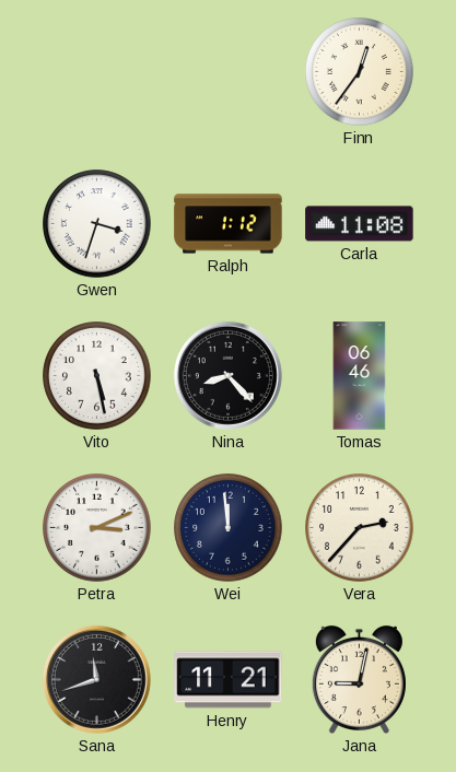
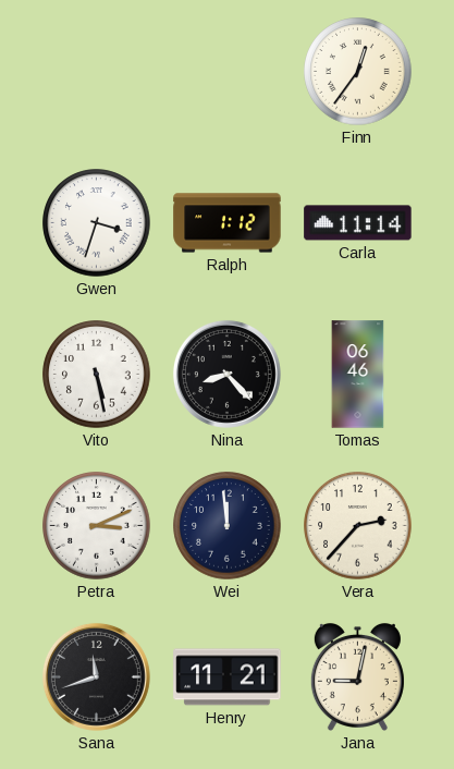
Carla: 11:08 -> 11:14 (358, 223)
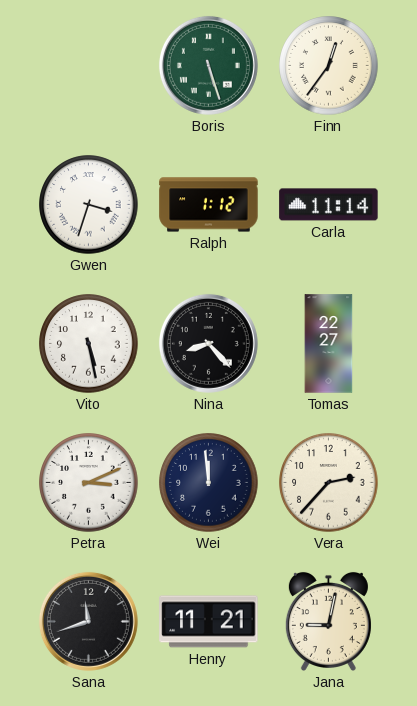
Boris: none -> 5:27 (208, 65)
Tomas: 06:46 -> 22:27 (329, 344)
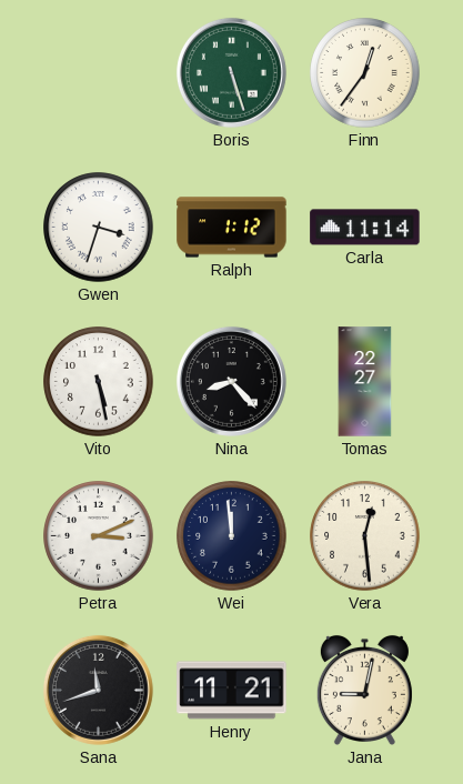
Vera: 2:37 -> 12:29 (365, 536)
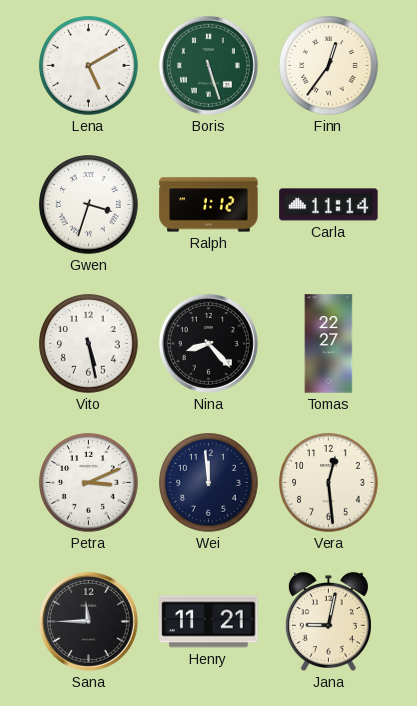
Lena: none -> 5:10 (89, 66)
Sana: 11:42 -> 11:45 (88, 621)
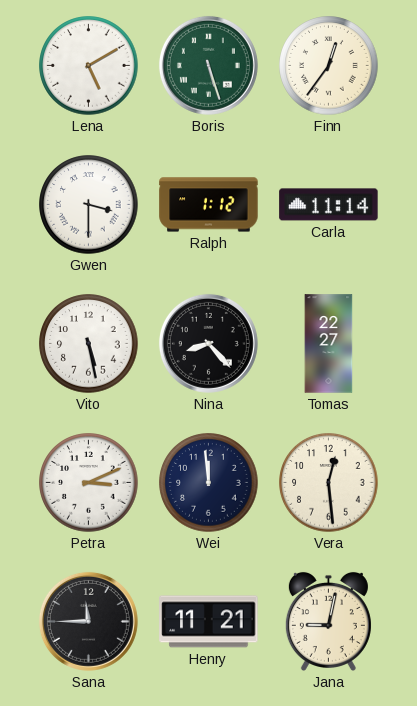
Gwen: 3:33 -> 3:30 (89, 205)
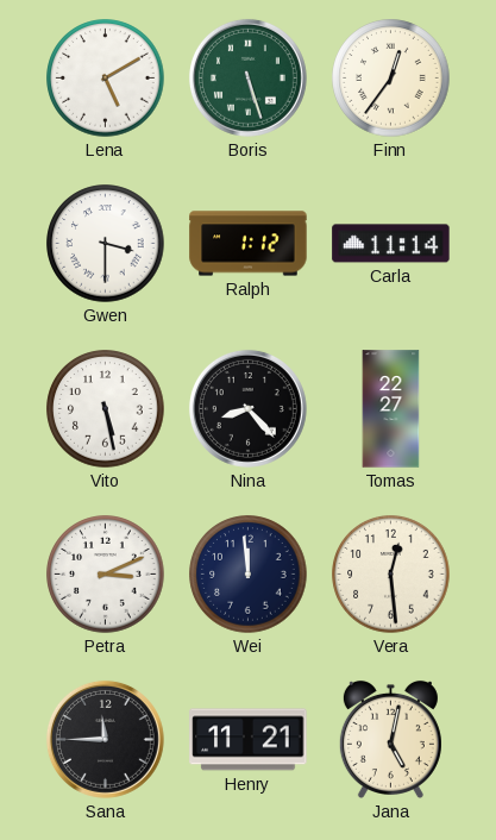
Jana: 9:02 -> 5:02 (390, 739)
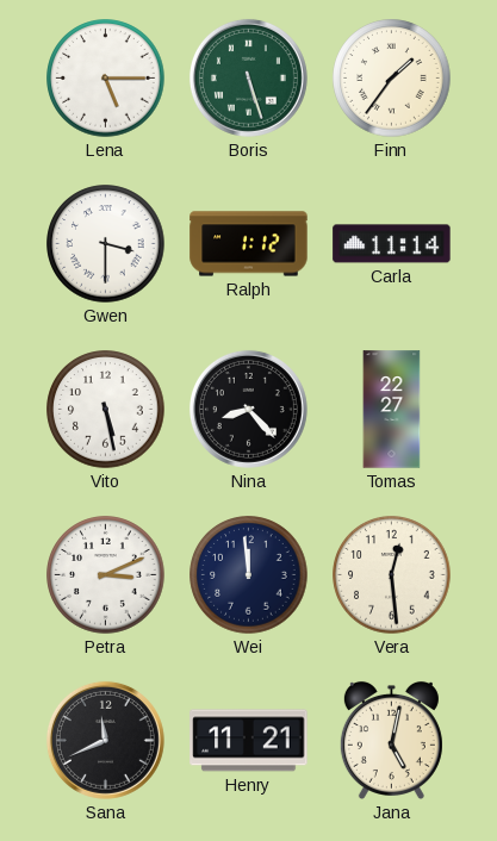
Lena: 5:10 -> 5:15 (106, 79)
Finn: 12:36 -> 1:36 (392, 79)
Sana: 11:45 -> 11:41 (105, 740)
